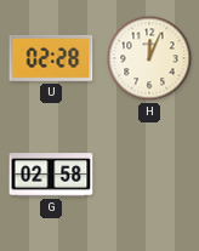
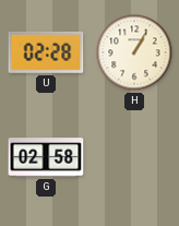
H: 12:04 -> 1:05 (134, 52)
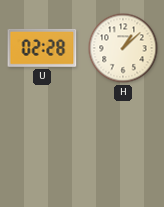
H: 1:05 -> 1:08 (123, 48)
G: 02:58 -> none (46, 157)
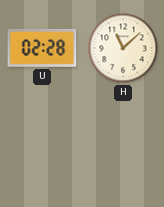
H: 1:08 -> 11:08 (123, 48)
